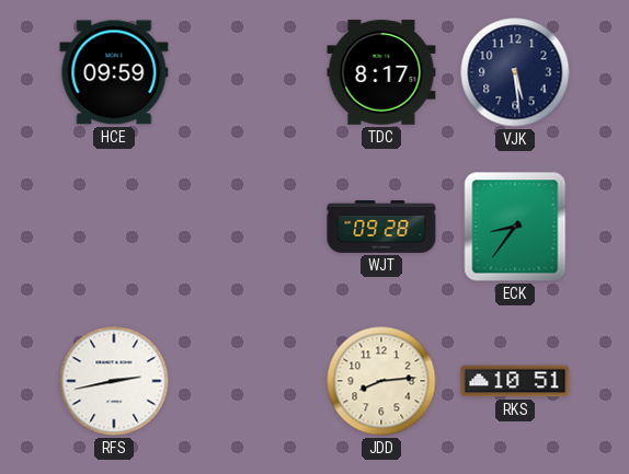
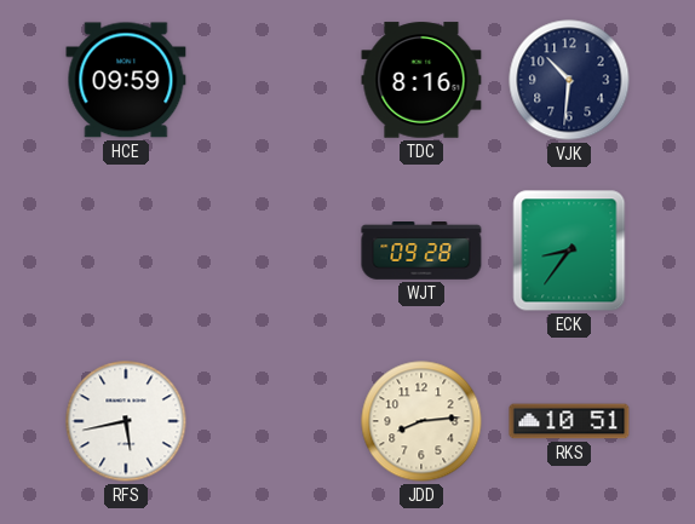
TDC: 8:17 -> 8:16 (421, 80)
VJK: 5:29 -> 10:31 (569, 80)
RFS: 2:43 -> 5:43 (126, 421)
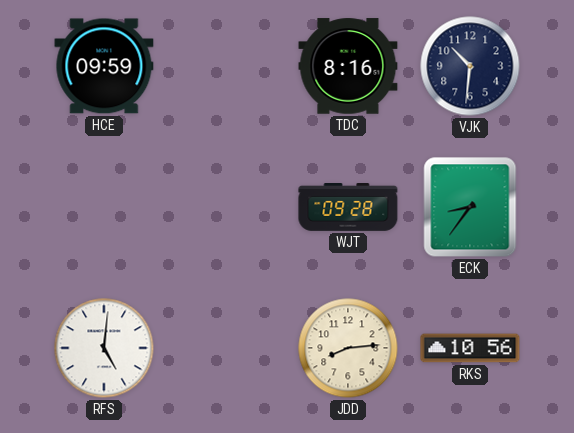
RFS: 5:43 -> 5:01 (104, 348)
RKS: 10:51 -> 10:56 (470, 348)
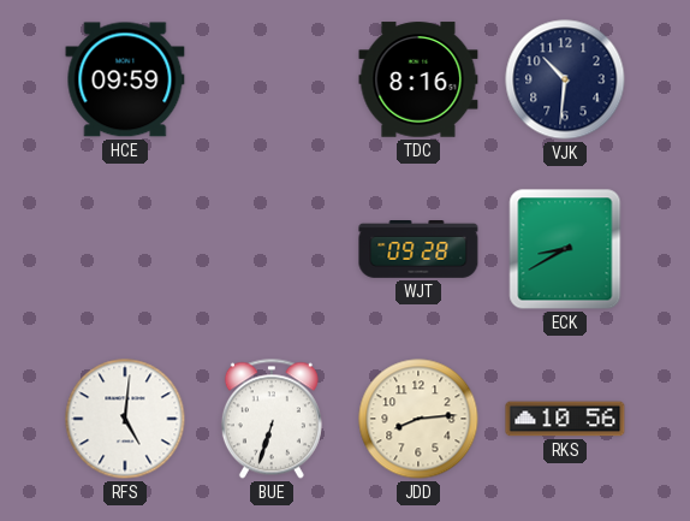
ECK: 8:36 -> 8:40 (565, 249)
BUE: none -> 6:33 (272, 419)
